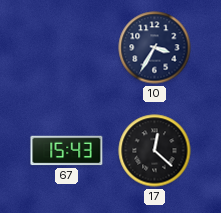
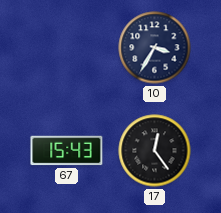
17: 12:22 -> 12:24 (155, 151)
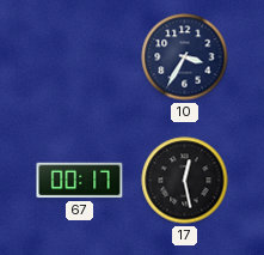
67: 15:43 -> 00:17 (80, 181)
17: 12:24 -> 12:28 (185, 181)
